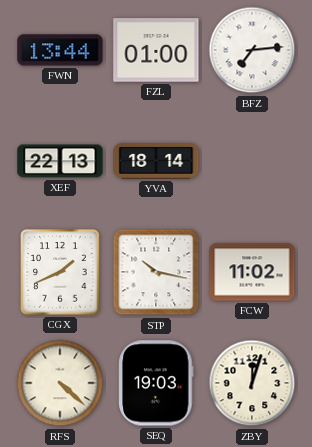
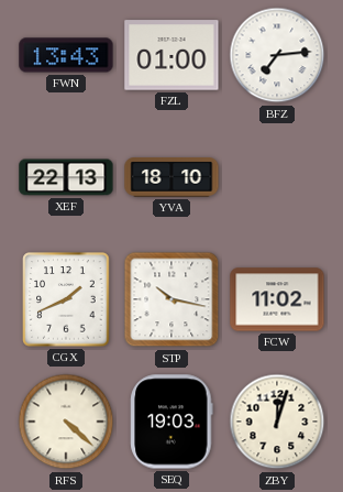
FWN: 13:44 -> 13:43 (66, 55)
YVA: 18:14 -> 18:10 (171, 178)
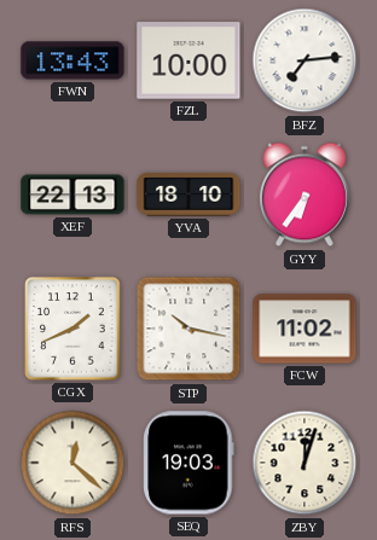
FZL: 01:00 -> 10:00 (188, 60)
GYY: none -> 6:36 (304, 194)
RFS: 4:22 -> 12:22 (72, 463)
